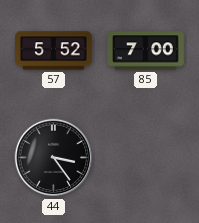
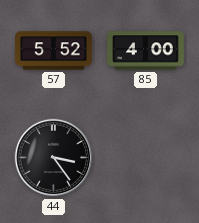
85: 7:00 -> 4:00 (146, 51)
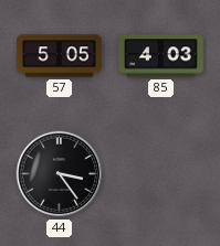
57: 5:52 -> 5:05 (60, 56)
85: 4:00 -> 4:03 (161, 56)
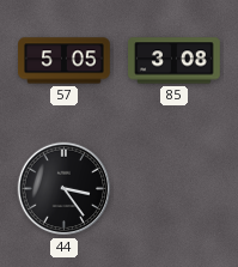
85: 4:03 -> 3:08 (175, 61)
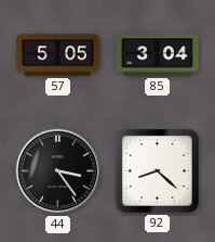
85: 3:08 -> 3:04 (158, 55)
92: none -> 8:22 (158, 171)
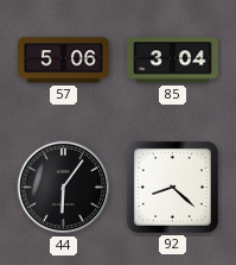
57: 5:05 -> 5:06 (64, 61)
44: 3:24 -> 6:06 (64, 188)
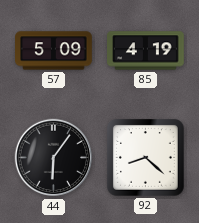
57: 5:06 -> 5:09 (54, 51)
85: 3:04 -> 4:19 (146, 51)
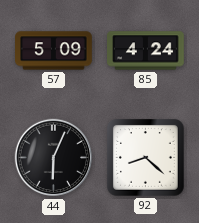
85: 4:19 -> 4:24 (146, 51)
44: 6:06 -> 6:04 (54, 158)
